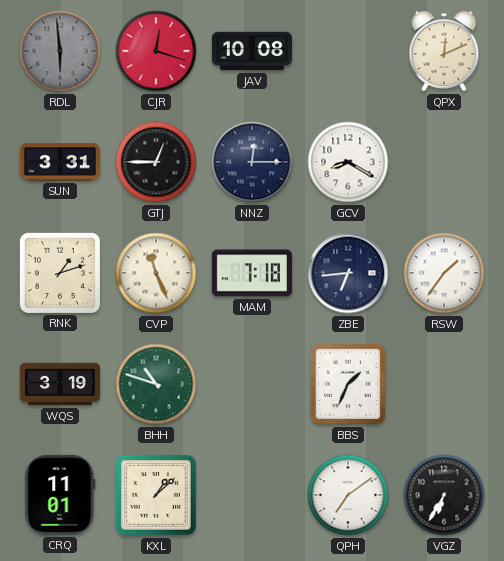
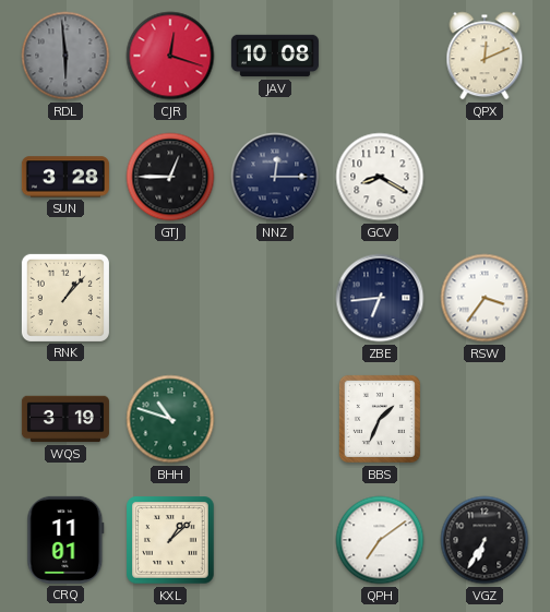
SUN: 3:31 -> 3:28 (65, 177)
RNK: 1:12 -> 1:07 (65, 298)
CVP: 11:26 -> none (156, 273)
MAM: 7:18 -> none (252, 273)
RSW: 1:36 -> 3:36 (485, 298)
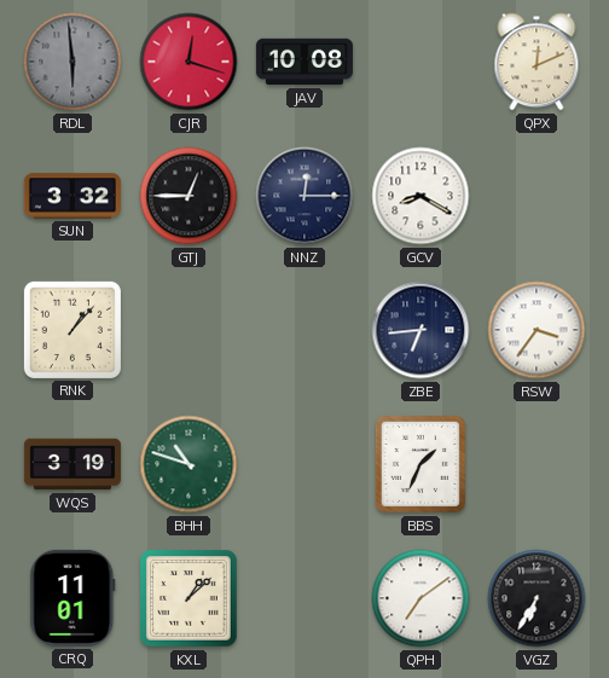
SUN: 3:28 -> 3:32 (72, 196)
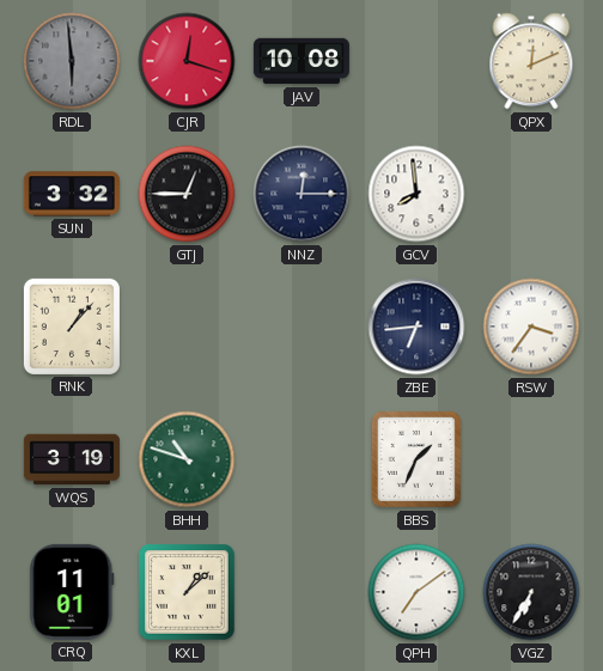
GCV: 8:20 -> 7:59 (416, 194)
